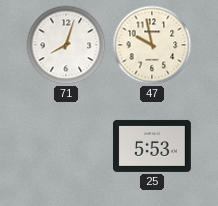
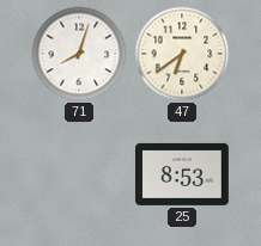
47: 9:58 -> 6:39 (182, 54)
25: 5:53 -> 8:53 (183, 174)
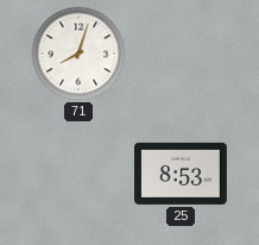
47: 6:39 -> none (182, 54)
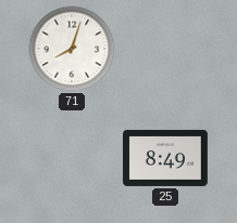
25: 8:53 -> 8:49 (166, 158)
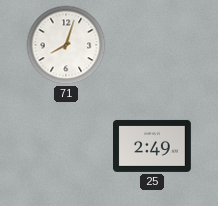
25: 8:49 -> 2:49 (153, 146)
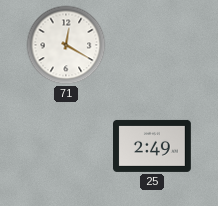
71: 8:03 -> 12:20 (66, 45)
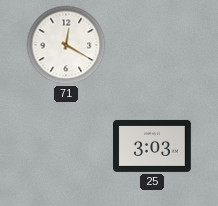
25: 2:49 -> 3:03 (153, 146)
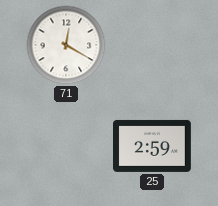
25: 3:03 -> 2:59 (153, 146)
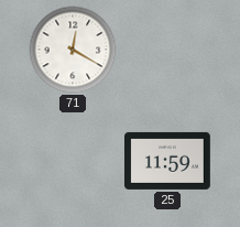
25: 2:59 -> 11:59 (168, 161)
